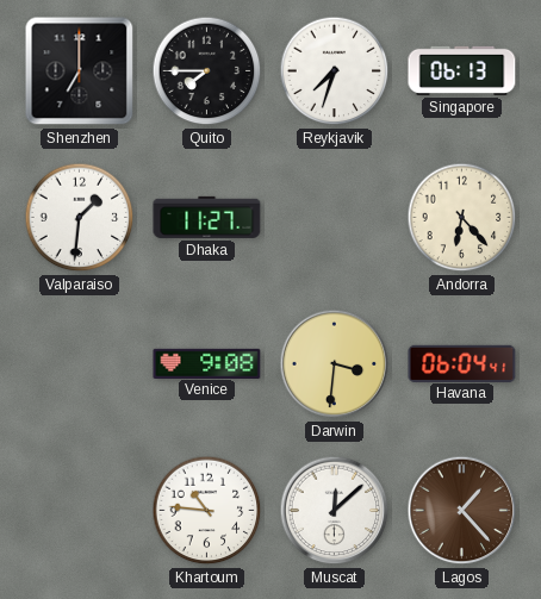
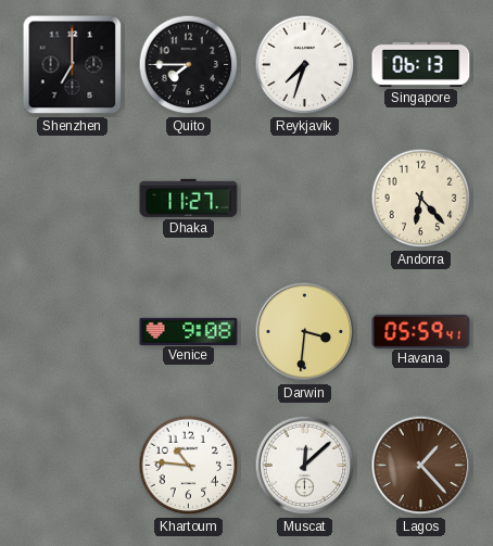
Valparaiso: 1:31 -> none (80, 218)
Havana: 06:04 -> 05:59 (421, 331)
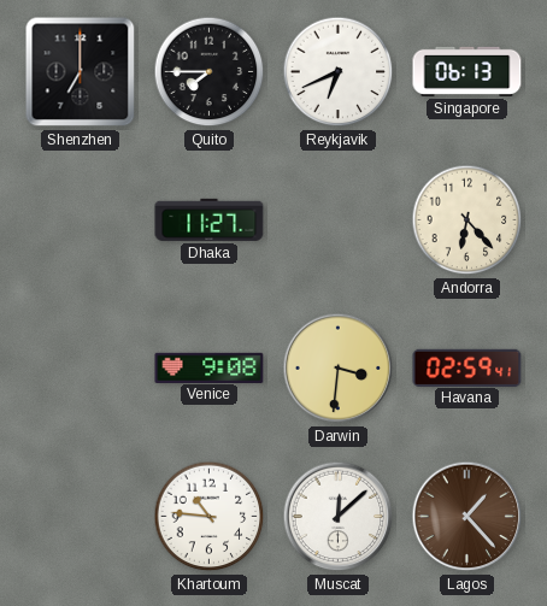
Reykjavik: 7:33 -> 6:41 (339, 72)
Havana: 05:59 -> 02:59 (467, 367)
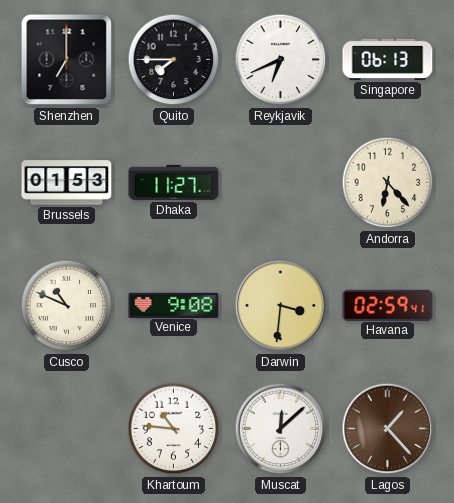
Brussels: none -> 01:53 (67, 183)
Cusco: none -> 10:49 (67, 306)
